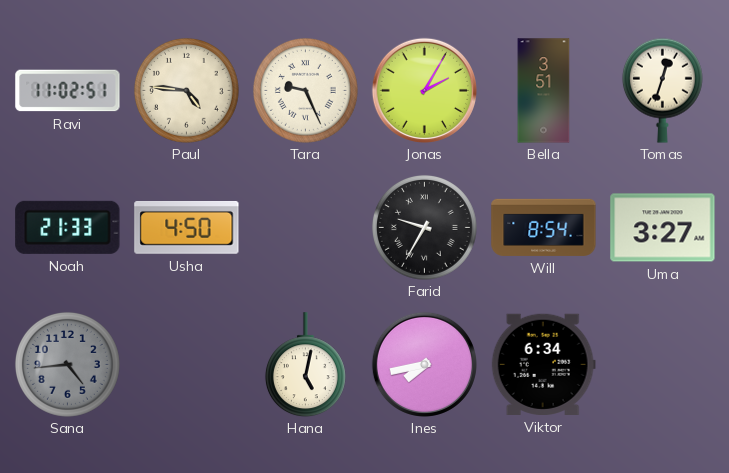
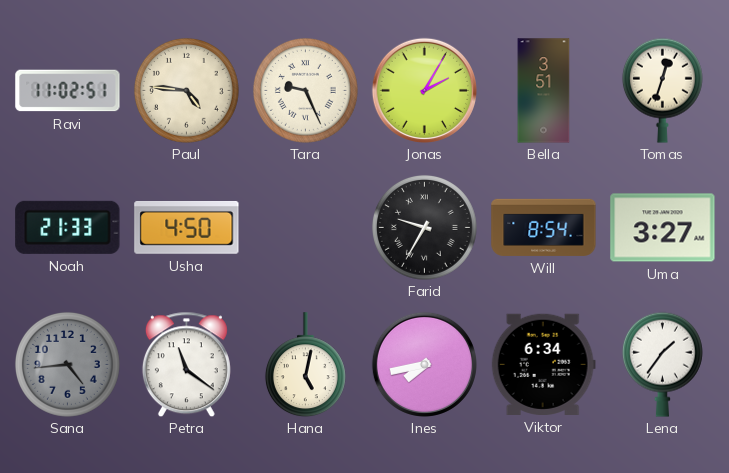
Petra: none -> 11:21 (186, 364)
Lena: none -> 1:36 (662, 364)
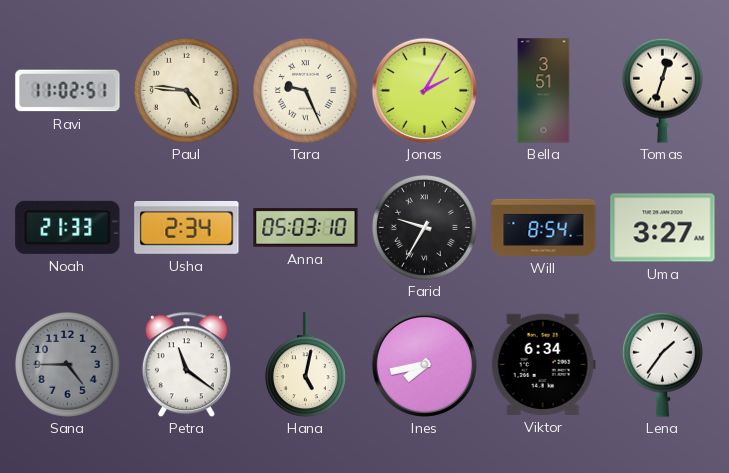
Usha: 4:50 -> 2:34 (187, 227)
Anna: none -> 05:03 (306, 228)
Sana: 4:44 -> 4:45 (67, 364)
